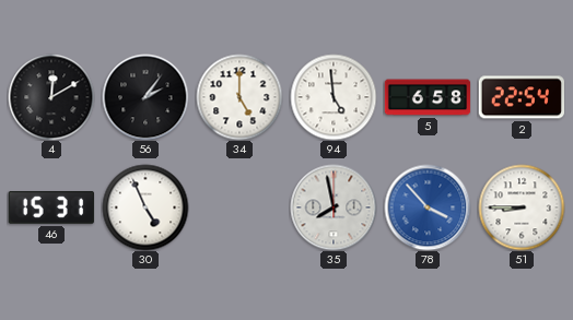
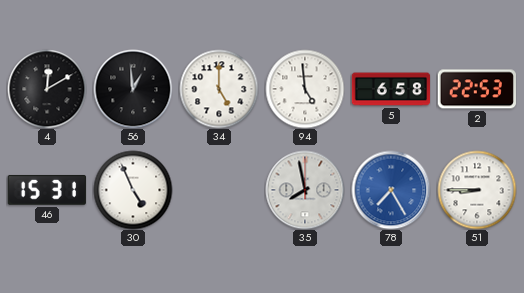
56: 2:06 -> 12:59 (133, 89)
2: 22:54 -> 22:53 (477, 89)
78: 3:53 -> 7:25 (391, 190)
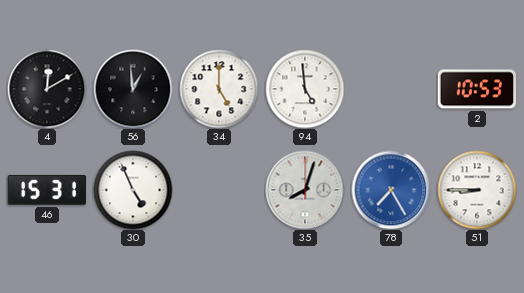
5: 6:58 -> none (391, 89)
2: 22:53 -> 10:53 (477, 89)
35: 7:58 -> 8:03 (305, 190)
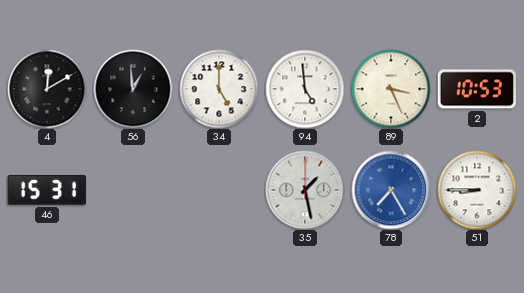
89: none -> 3:26 (391, 89)
30: 4:56 -> none (133, 190)
35: 8:03 -> 1:28 (305, 190)
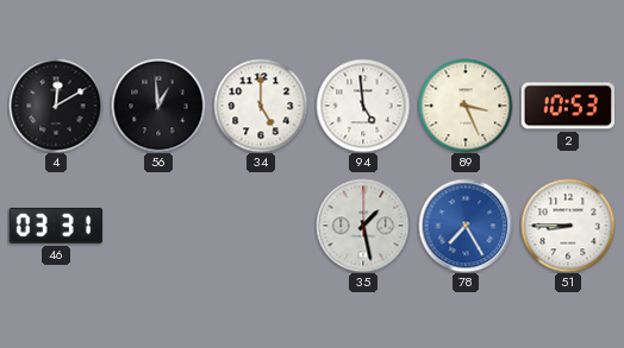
46: 15:31 -> 03:31 (56, 226)
